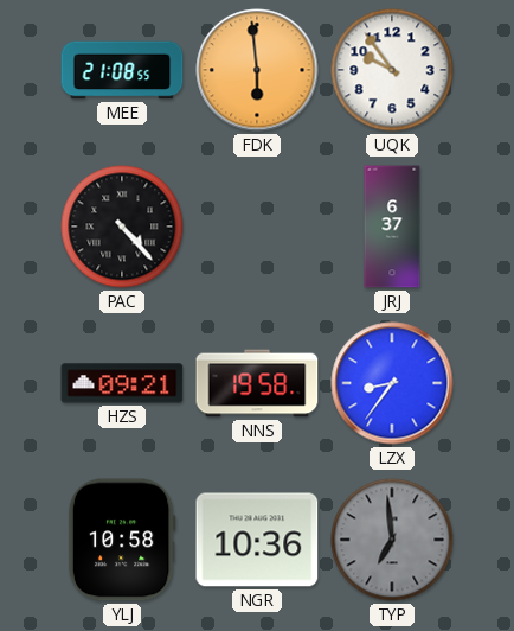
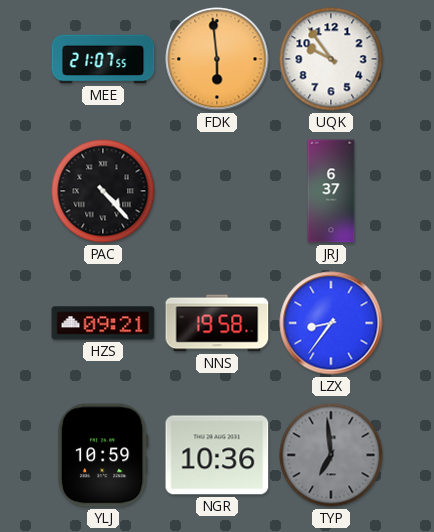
MEE: 21:08 -> 21:07 (103, 59)
YLJ: 10:58 -> 10:59 (103, 455)
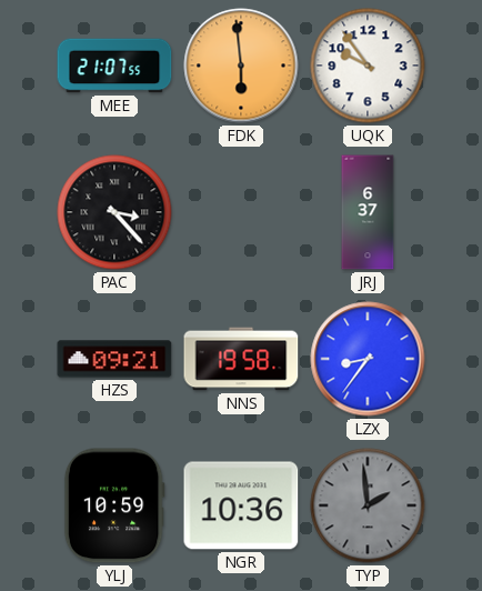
PAC: 4:23 -> 3:23 (114, 212)
TYP: 6:59 -> 1:59 (368, 505)
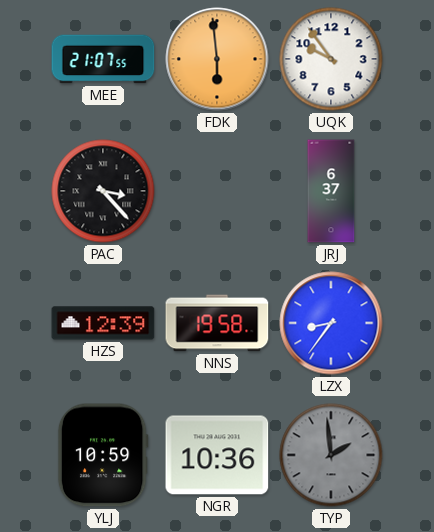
HZS: 09:21 -> 12:39 (103, 323)
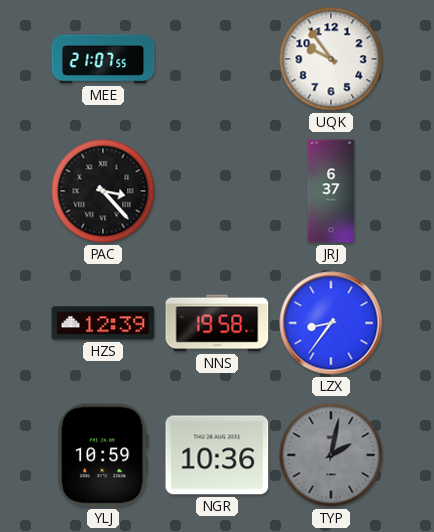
FDK: 5:59 -> none (217, 59)
TYP: 1:59 -> 2:02 (331, 455)
